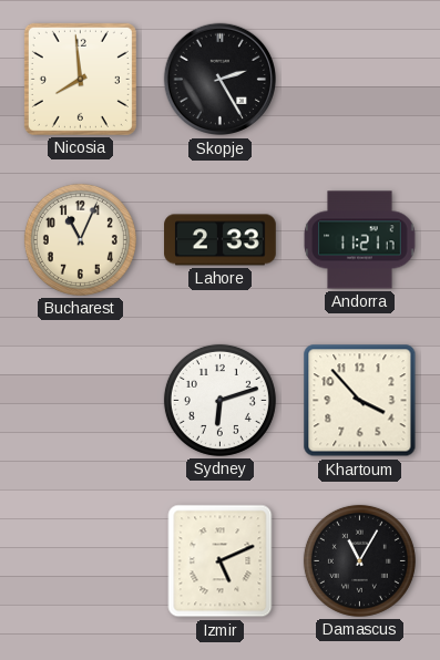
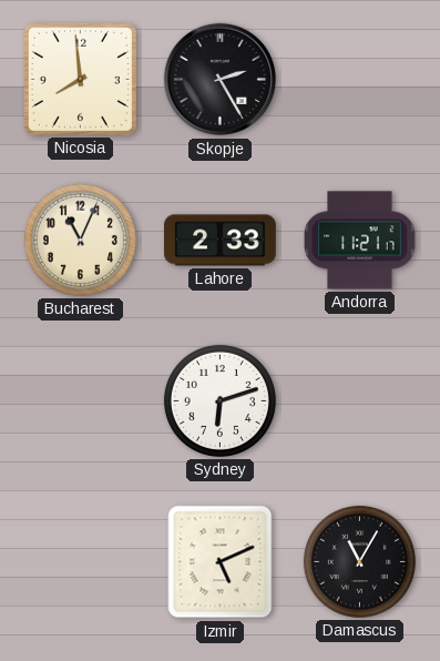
Khartoum: 3:53 -> none (360, 401)
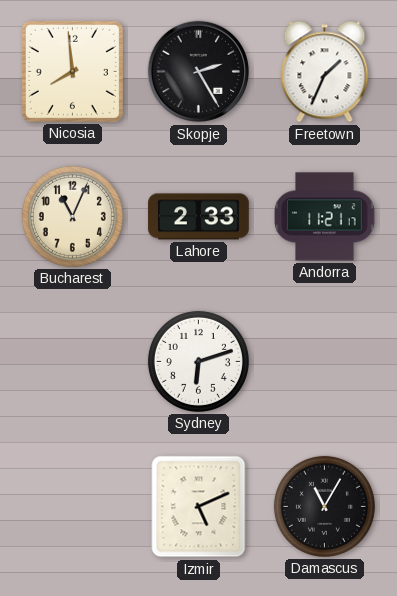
Freetown: none -> 1:34 (325, 72)
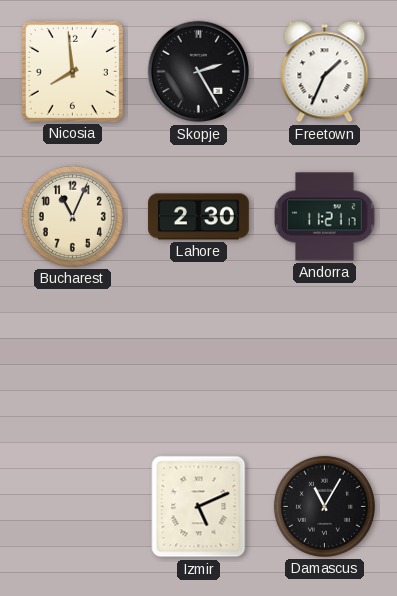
Lahore: 2:33 -> 2:30 (199, 217)
Sydney: 6:12 -> none (198, 361)
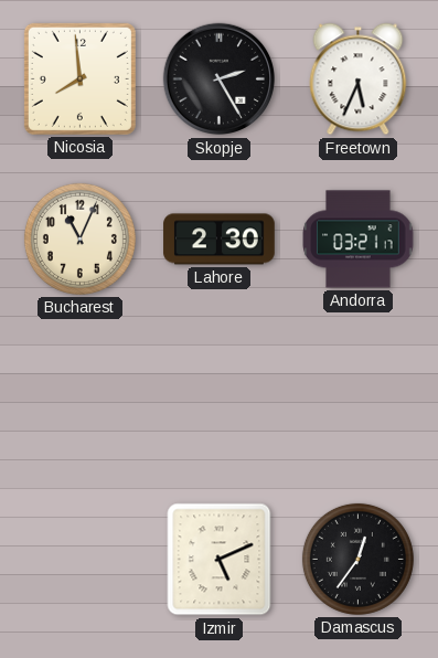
Freetown: 1:34 -> 5:34 (359, 79)
Andorra: 11:21 -> 03:21 (359, 240)
Damascus: 11:05 -> 12:36 (357, 559)
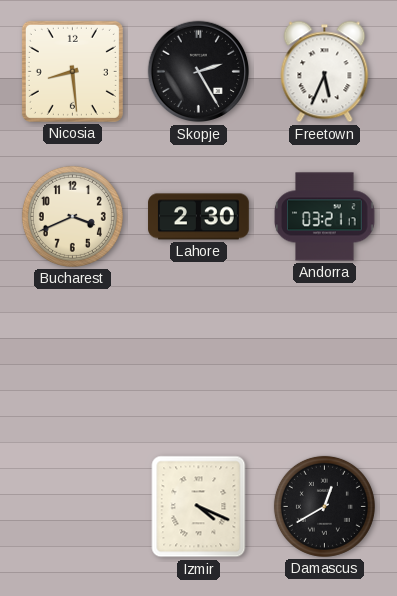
Nicosia: 7:59 -> 8:29 (72, 71)
Bucharest: 11:04 -> 3:41 (72, 216)
Izmir: 5:11 -> 4:19 (199, 507)
Damascus: 12:36 -> 12:40 (324, 506)
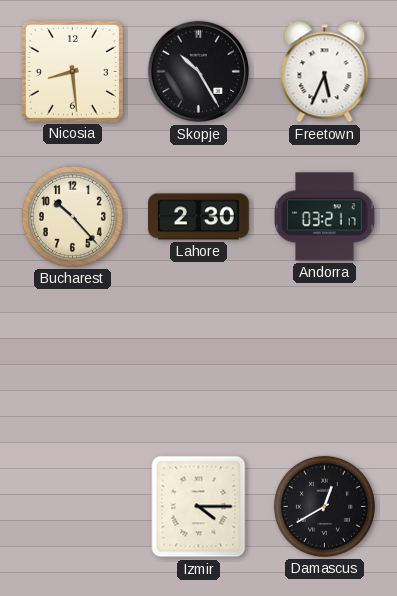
Skopje: 2:25 -> 10:25 (199, 72)
Bucharest: 3:41 -> 10:23 (72, 216)
Izmir: 4:19 -> 4:15 (199, 507)
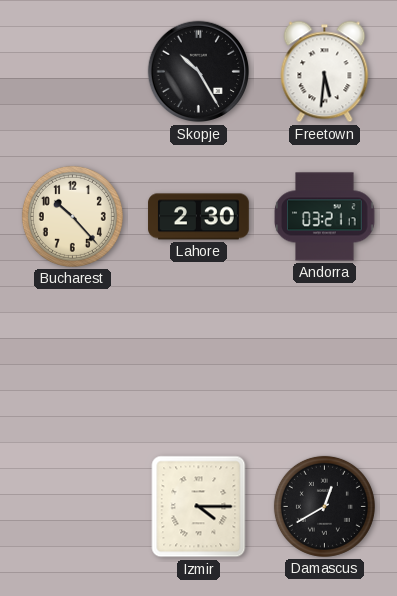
Nicosia: 8:29 -> none (72, 71)
Freetown: 5:34 -> 5:31 (325, 72)
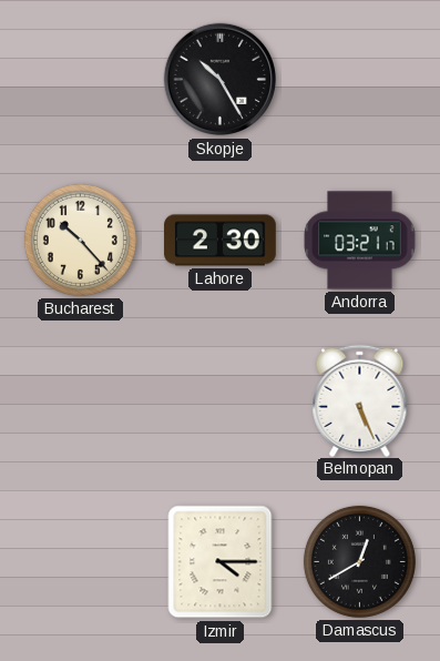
Freetown: 5:31 -> none (325, 72)
Belmopan: none -> 5:26 (360, 400)
